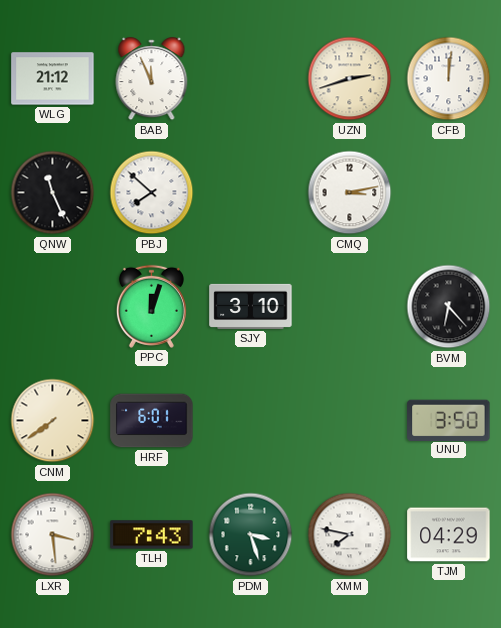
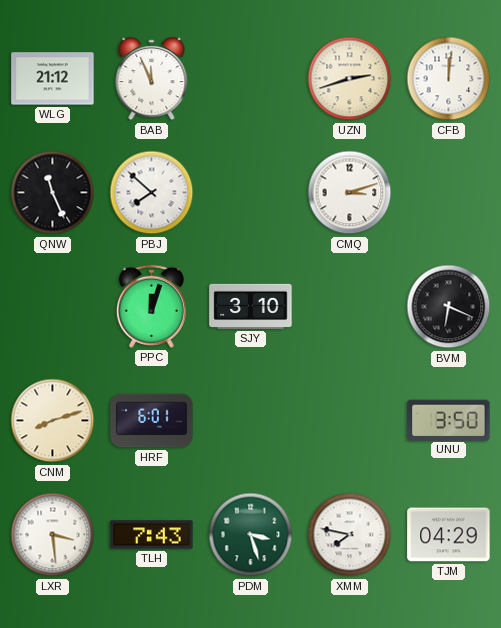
CMQ: 3:13 -> 3:12 (350, 193)
BVM: 6:23 -> 6:19 (449, 307)
CNM: 7:39 -> 8:12 (53, 421)
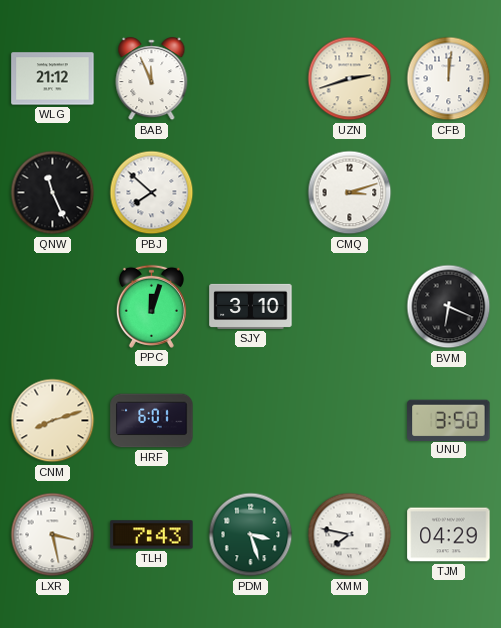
LXR: 3:29 -> 3:28 (53, 535)
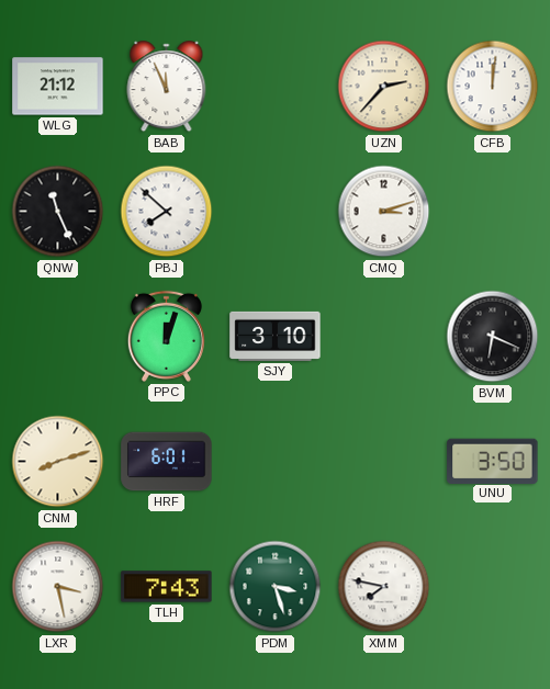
UZN: 2:42 -> 2:37 (384, 87)
TJM: 04:29 -> none (449, 535)
